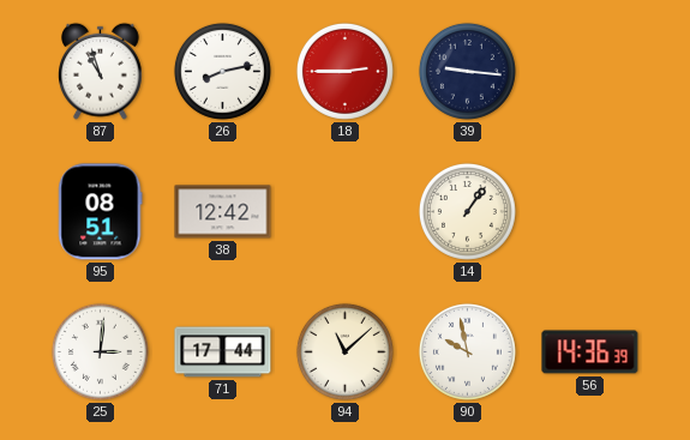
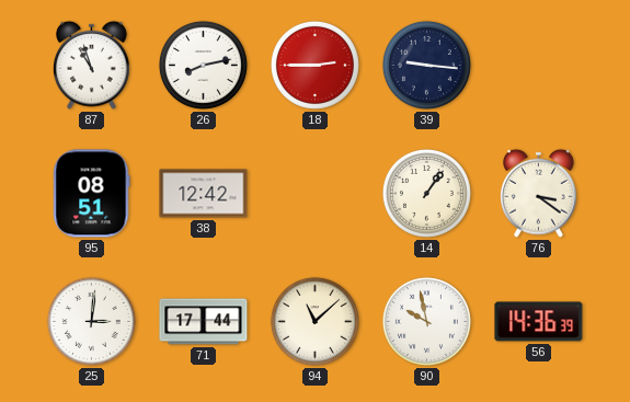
76: none -> 3:21 (539, 193)
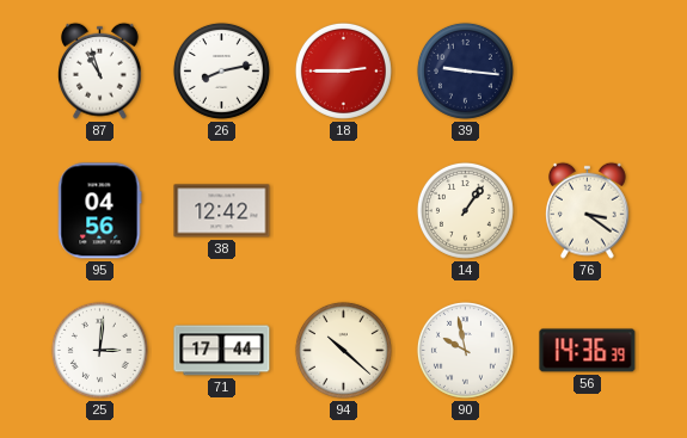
95: 08:51 -> 04:56 (100, 211)
94: 11:08 -> 10:22 (343, 350)
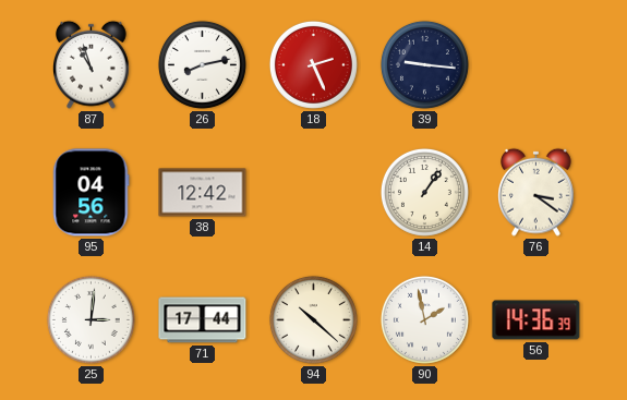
18: 2:45 -> 2:26 (313, 64)
90: 9:58 -> 1:58 (424, 319)
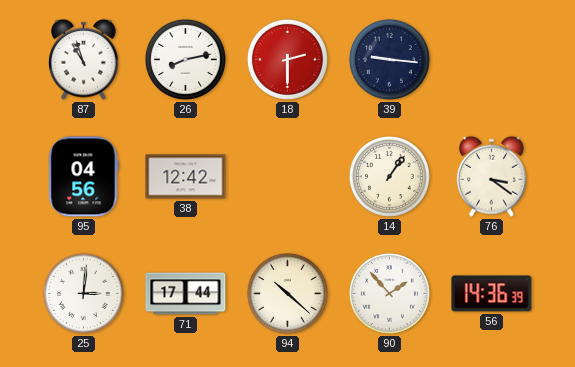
18: 2:26 -> 2:30 (287, 59)
90: 1:58 -> 1:53 (389, 293)
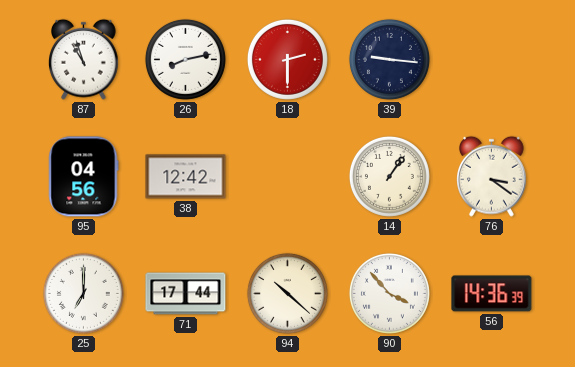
25: 3:01 -> 7:00 (83, 293)
90: 1:53 -> 3:53 (389, 293)
